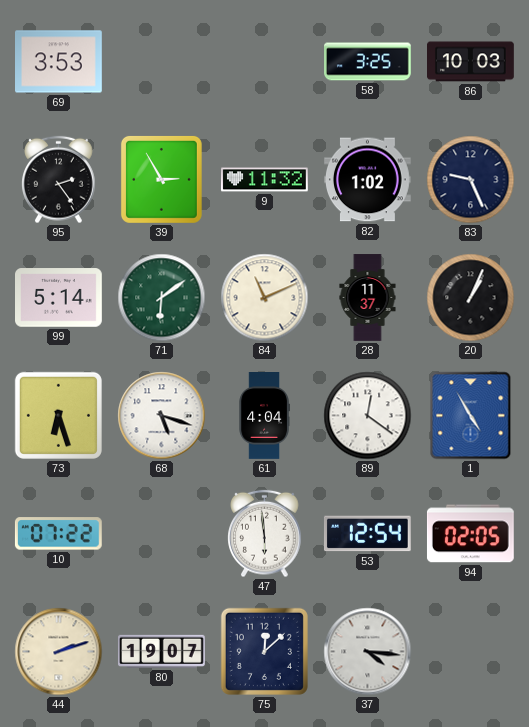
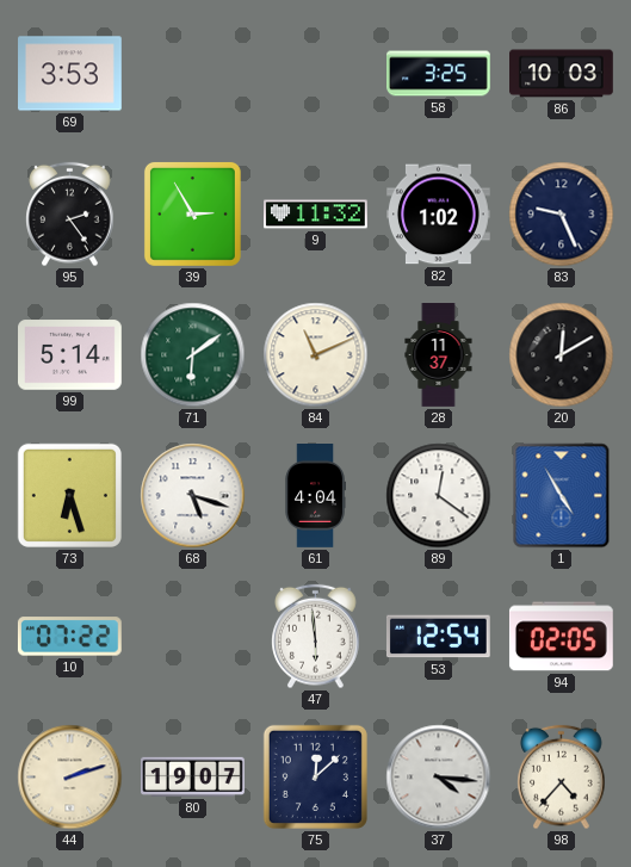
20: 1:04 -> 12:10 (562, 355)
98: none -> 4:37 (562, 778)
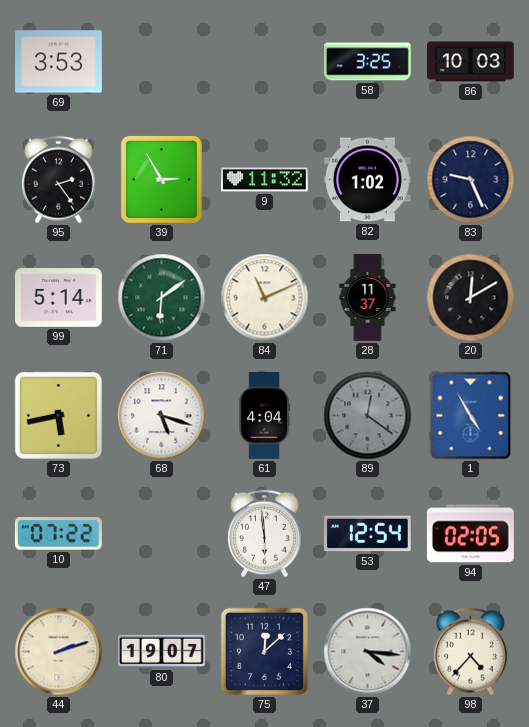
73: 6:27 -> 5:43 (58, 415)
89 dial: white -> grey (368, 416)
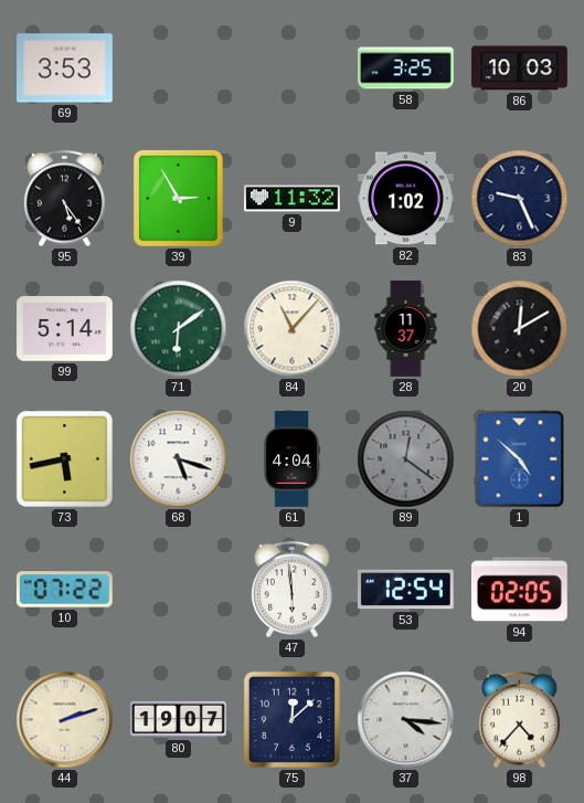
95: 2:24 -> 5:24 (65, 199)
84: 11:11 -> 11:07 (293, 329)
1: 4:55 -> 4:52 (520, 459)
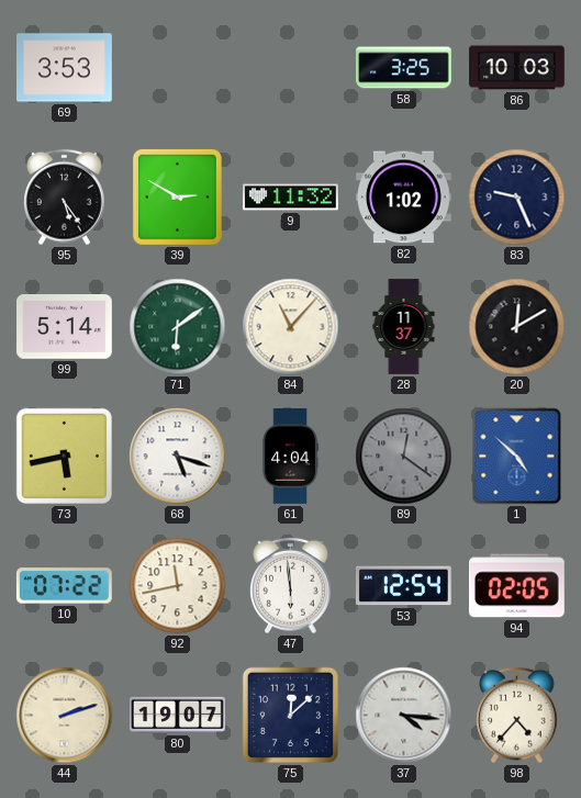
39: 2:55 -> 2:50 (177, 196)
92: none -> 11:43 (178, 586)
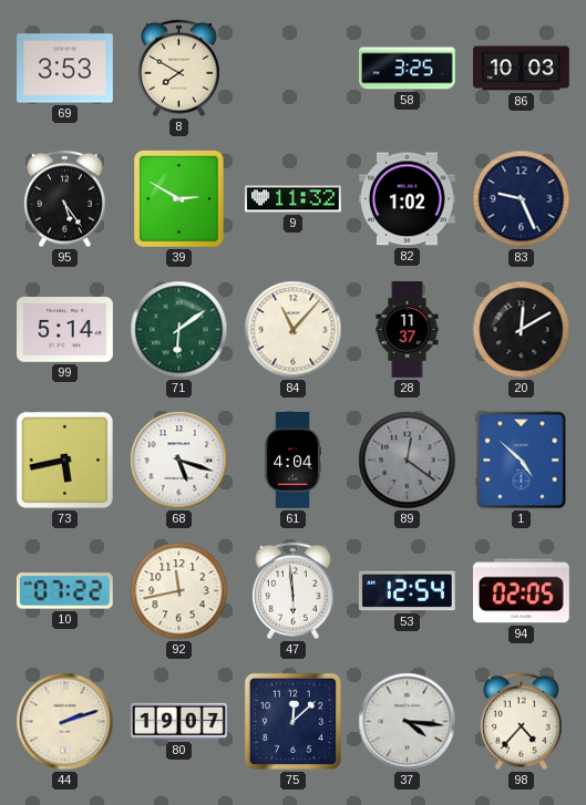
8: none -> 7:50 (179, 69)
